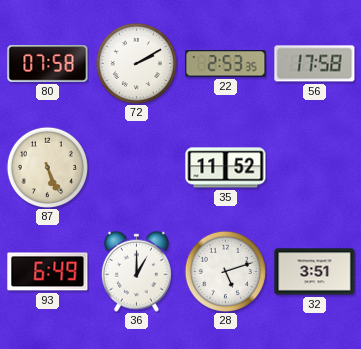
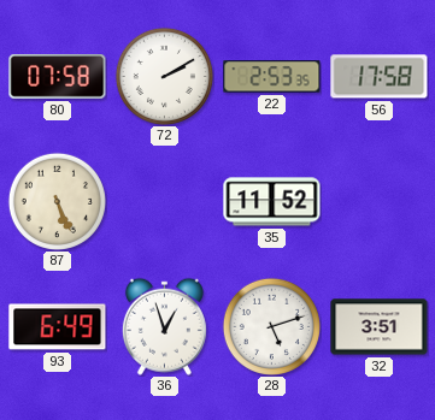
36: 1:00 -> 12:57 (164, 326)
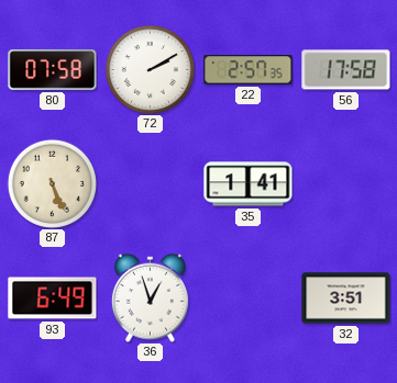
22: 2:53 -> 2:57 (249, 70)
35: 11:52 -> 1:41 (249, 184)
28: 5:12 -> none (271, 326)
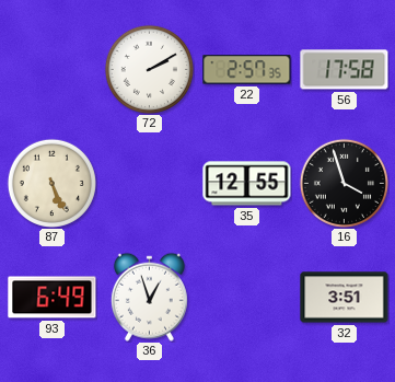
80: 07:58 -> none (53, 70)
35: 1:41 -> 12:55 (247, 184)
16: none -> 3:57 (344, 183)
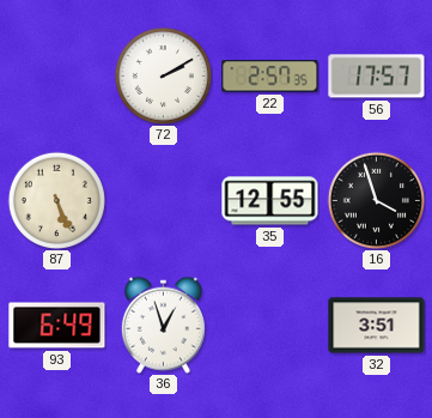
56: 17:58 -> 17:57 (377, 77)
